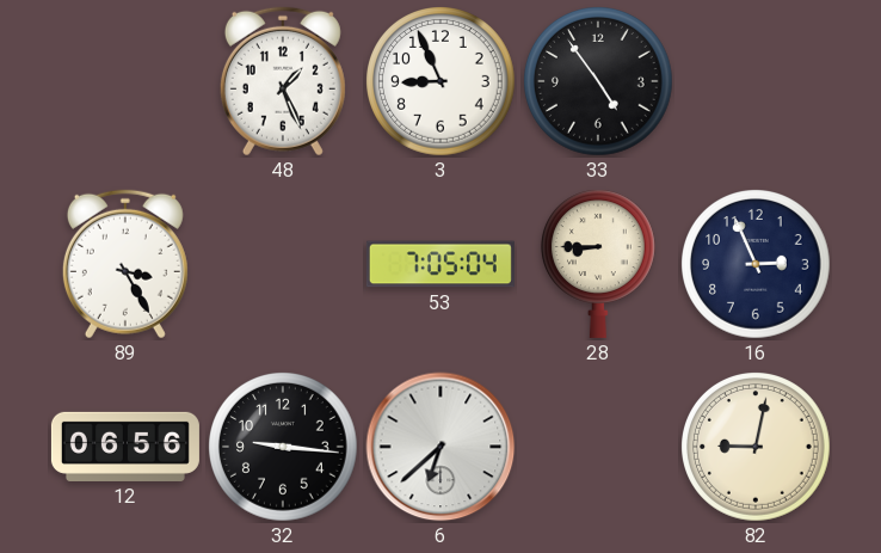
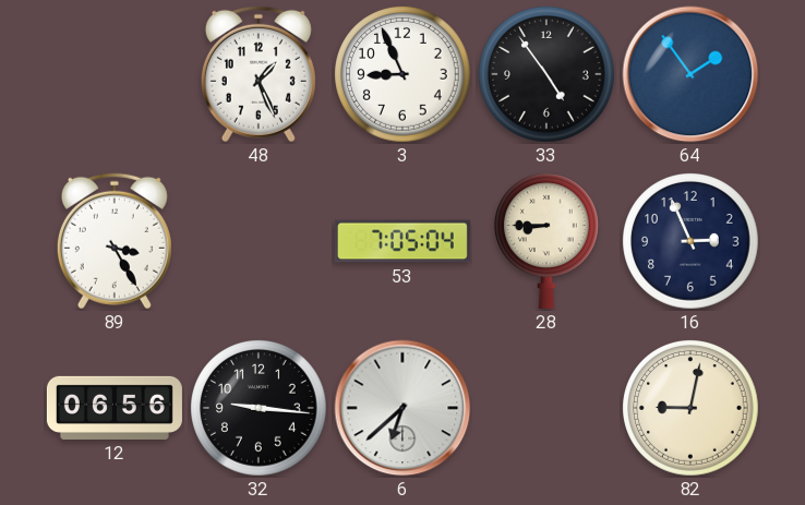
64: none -> 1:54 (690, 74)
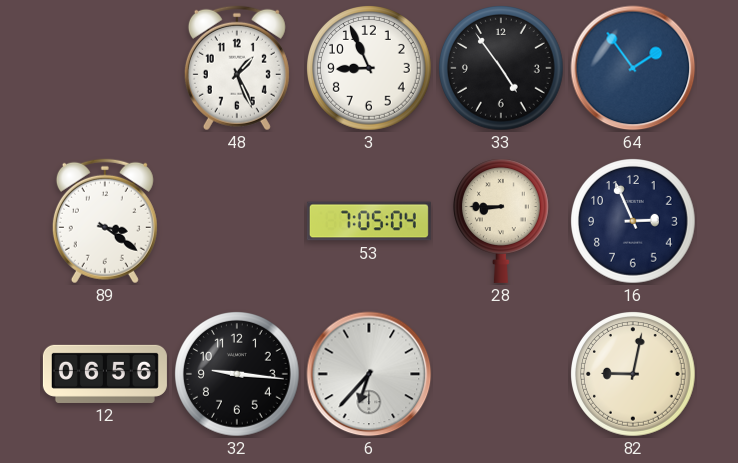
89: 3:25 -> 3:21 (105, 221)
6: 6:38 -> 6:37 (369, 374)
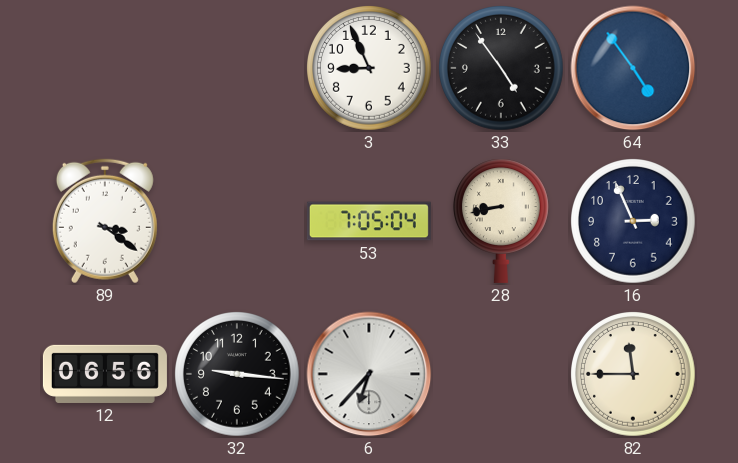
48: 1:26 -> none (237, 68)
64: 1:54 -> 4:54 (633, 68)
28: 8:45 -> 8:43 (501, 221)
82: 9:02 -> 11:45 (634, 375)
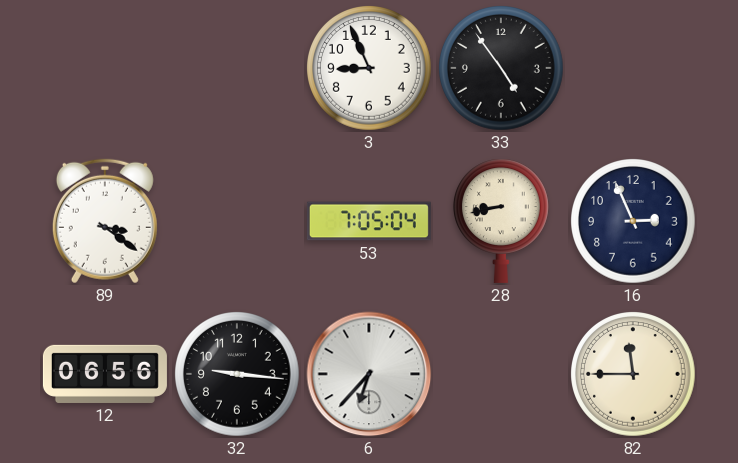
64: 4:54 -> none (633, 68)
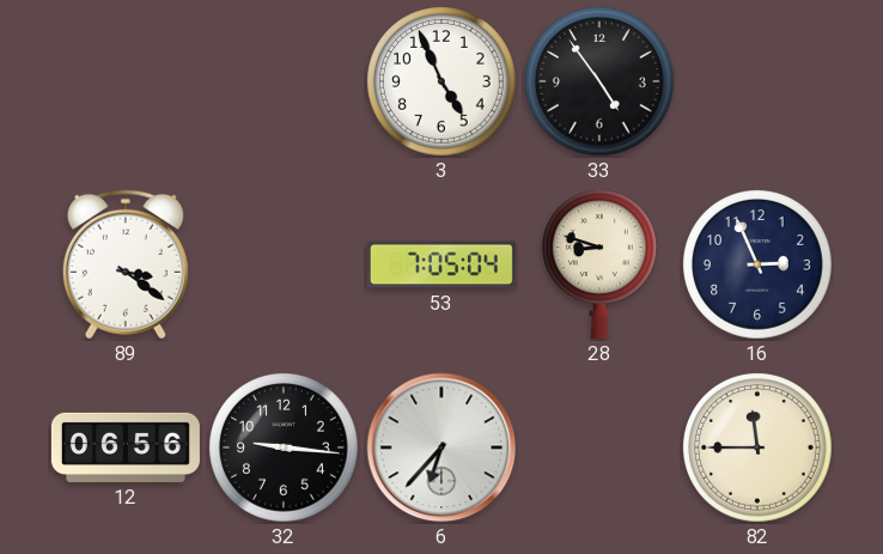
3: 8:56 -> 4:56 (443, 83)
28: 8:43 -> 8:48 (599, 264)
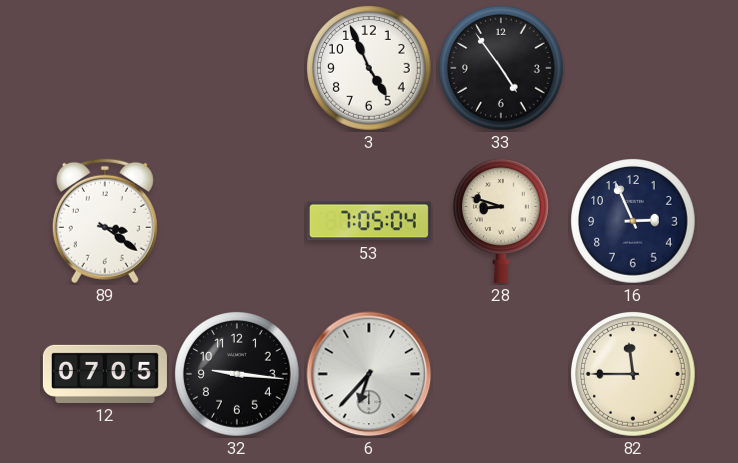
12: 06:56 -> 07:05 (105, 374)
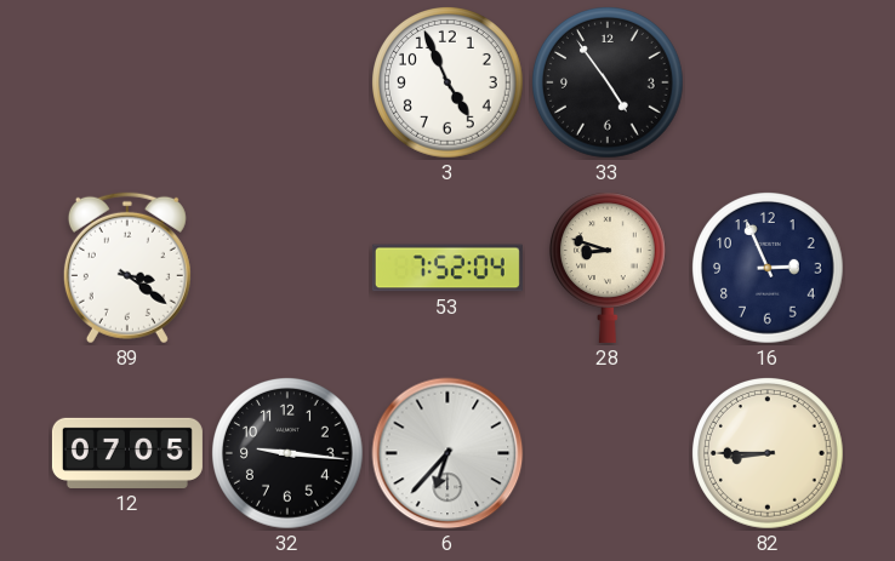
53: 7:05 -> 7:52 (447, 268)
82: 11:45 -> 8:45 (769, 454)
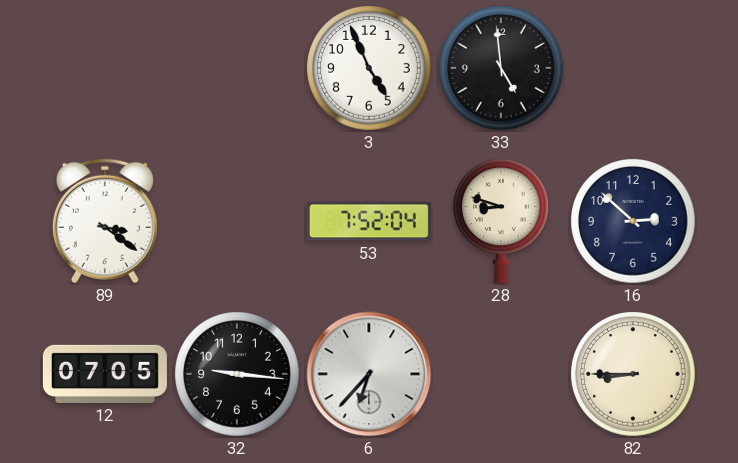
33: 4:54 -> 4:59 (502, 69)
16: 2:56 -> 2:52 (634, 222)
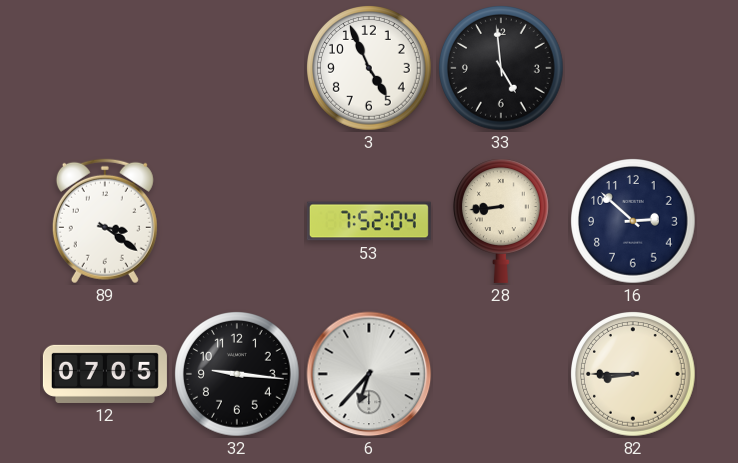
28: 8:48 -> 8:44 (501, 221)
